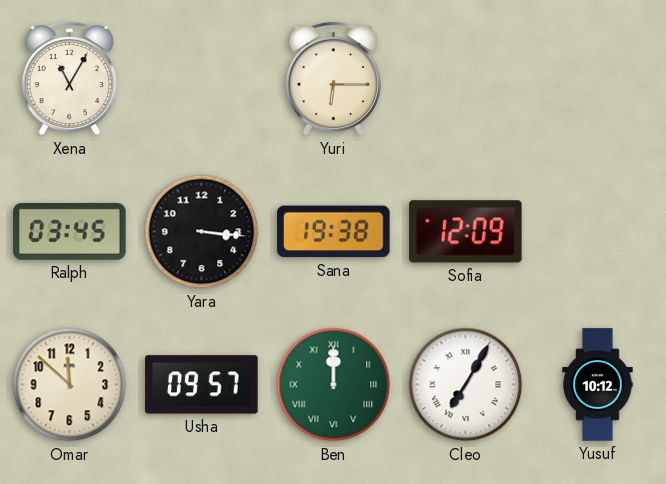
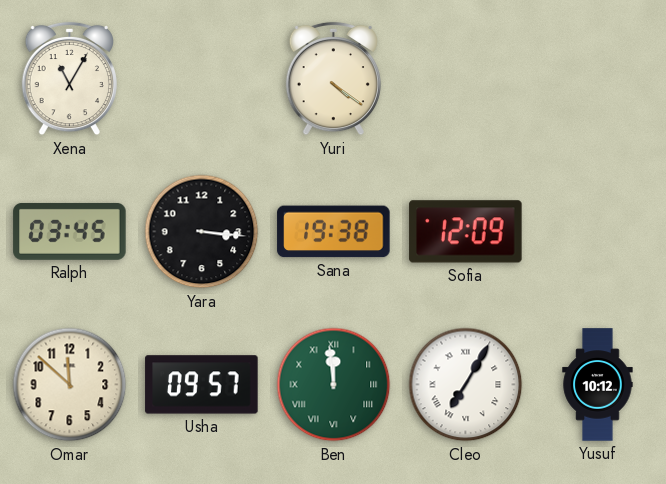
Yuri: 6:15 -> 4:21 (333, 79)
Ben: 12:00 -> 11:59 (334, 385)
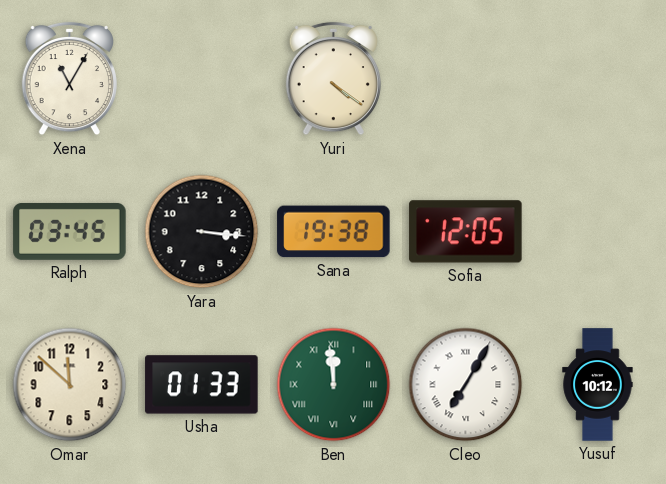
Sofia: 12:09 -> 12:05 (466, 232)
Usha: 09:57 -> 01:33 (202, 385)
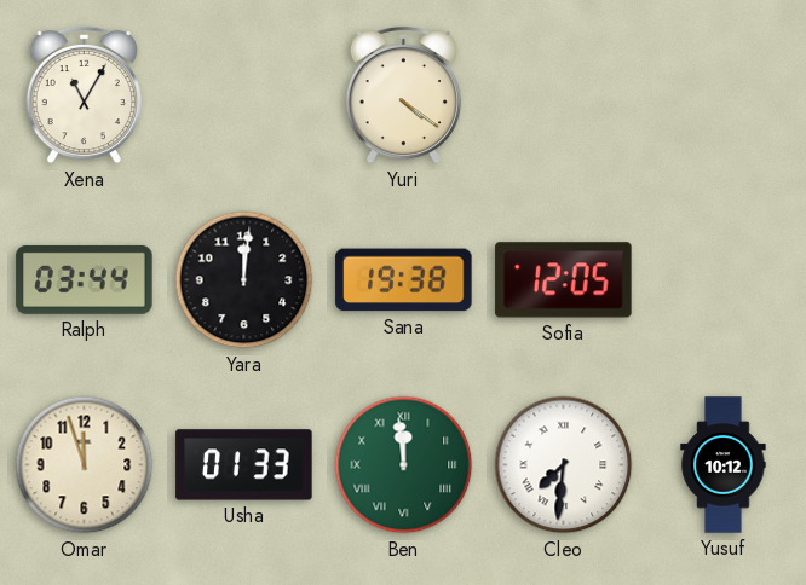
Ralph: 03:45 -> 03:44 (85, 279)
Yara: 3:16 -> 12:01 (244, 280)
Omar: 11:52 -> 11:57 (85, 465)
Cleo: 7:05 -> 7:31 (564, 465)
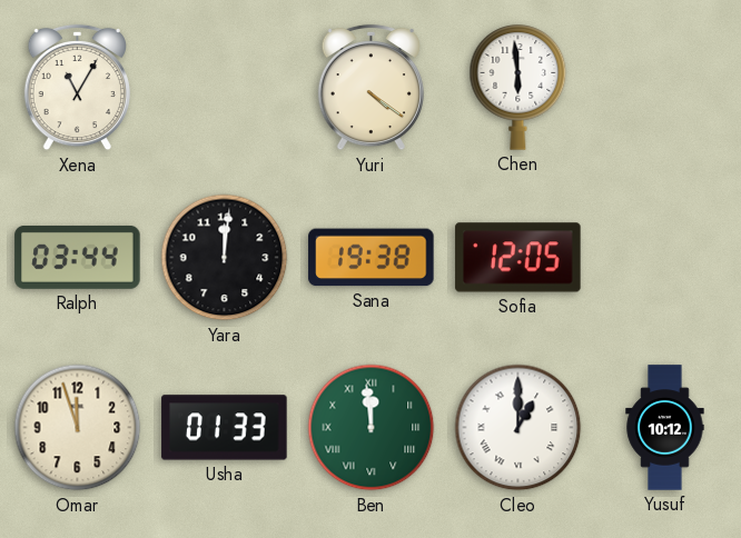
Chen: none -> 5:59 (518, 88)
Cleo: 7:31 -> 1:00 (518, 428)
